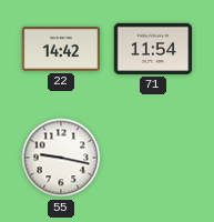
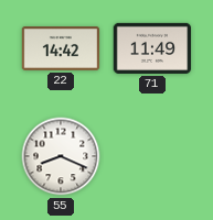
71: 11:54 -> 11:49 (152, 48)
55: 9:17 -> 8:19 (61, 156)
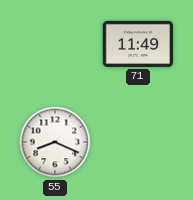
22: 14:42 -> none (61, 50)
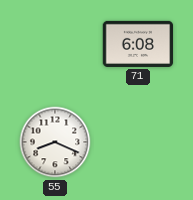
71: 11:49 -> 6:08 (138, 44)
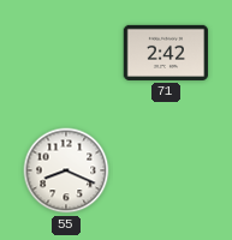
71: 6:08 -> 2:42 (166, 53)
